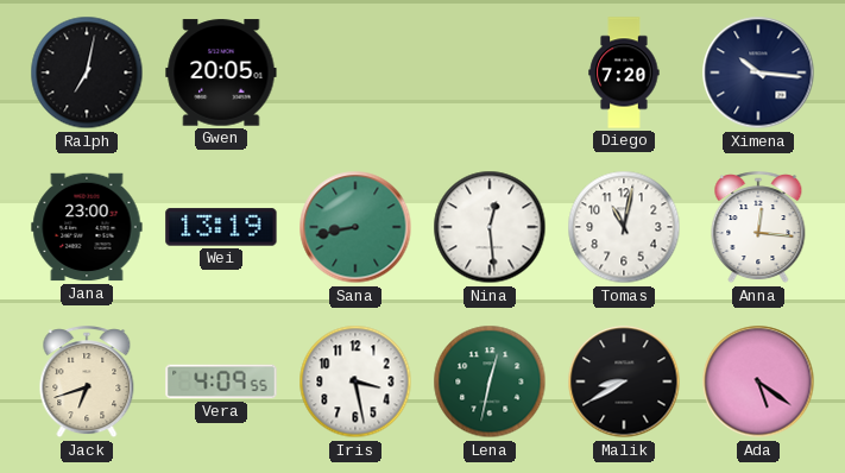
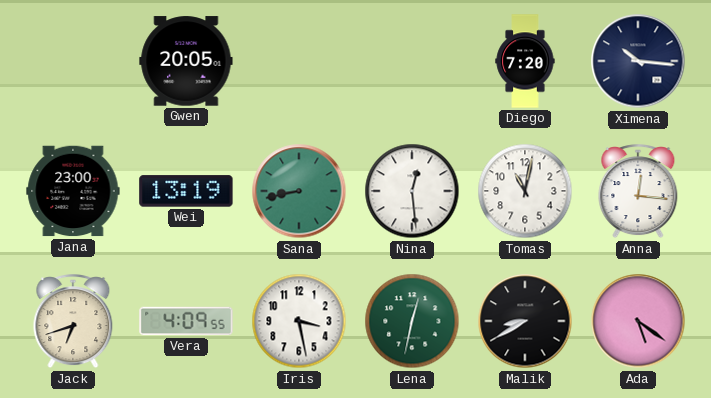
Ralph: 7:02 -> none (87, 72)
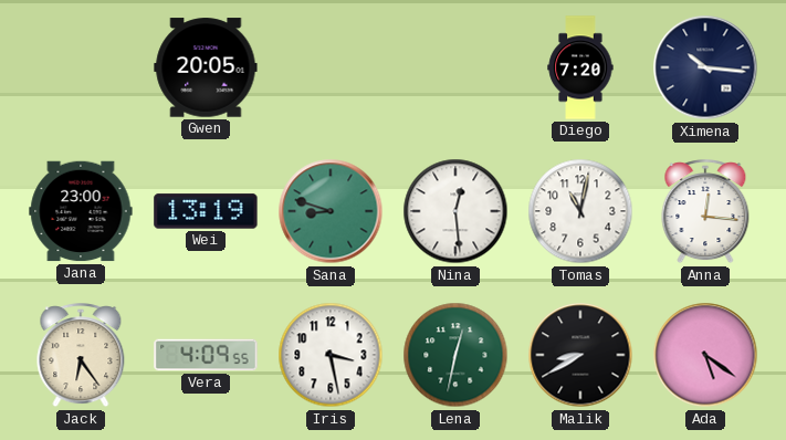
Sana: 8:43 -> 8:48 (331, 211)
Jack: 6:42 -> 6:24 (81, 356)
